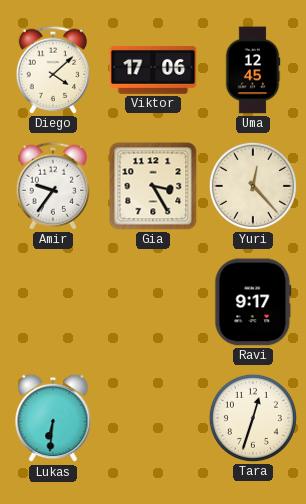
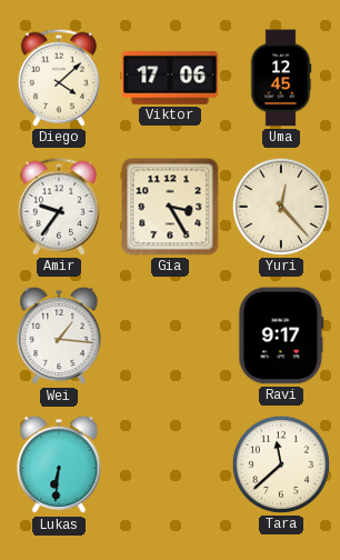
Wei: none -> 1:16 (59, 336)
Tara: 12:33 -> 11:38 (281, 464)
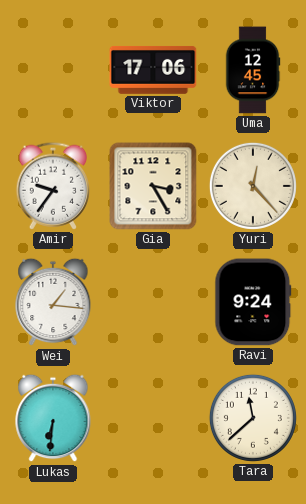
Diego: 4:08 -> none (59, 78)
Ravi: 9:17 -> 9:24 (253, 302)
